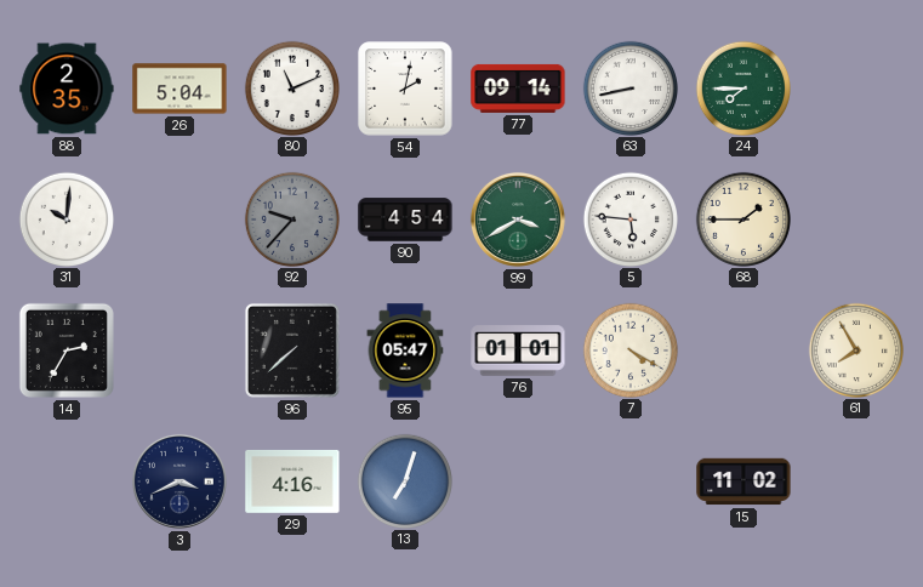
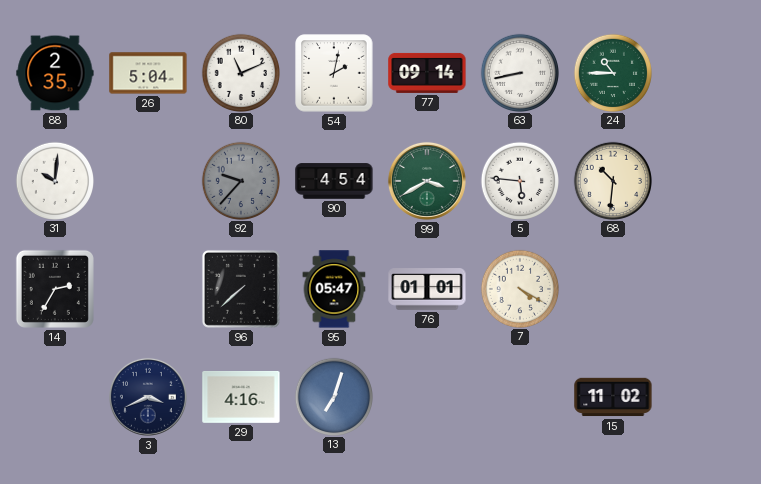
24: 7:45 -> 10:45 (612, 72)
68: 1:45 -> 10:31 (612, 180)
61: 7:55 -> none (855, 349)
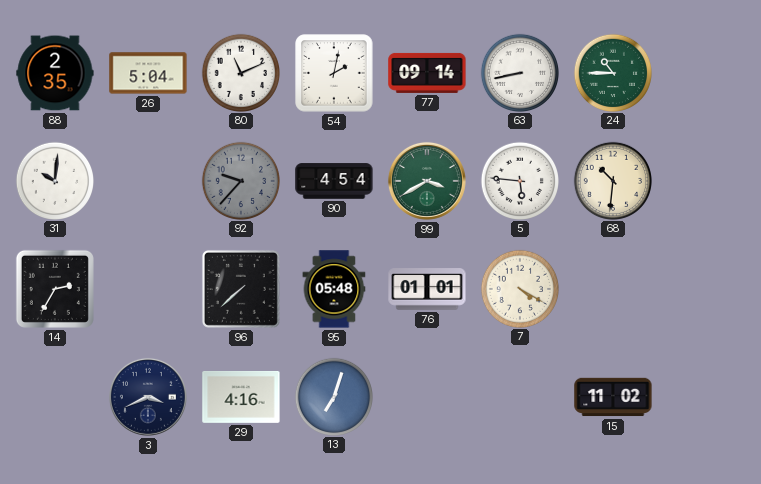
95: 05:47 -> 05:48 (334, 289)
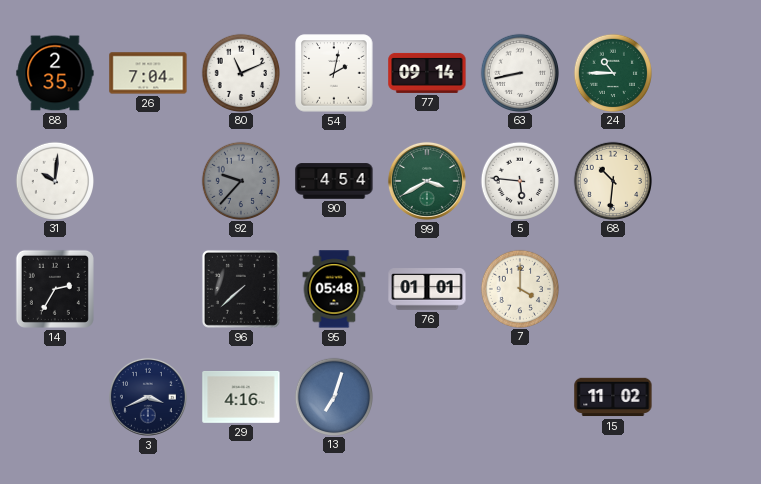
26: 5:04 -> 7:04 (148, 73)
7: 4:20 -> 4:00 (519, 288)
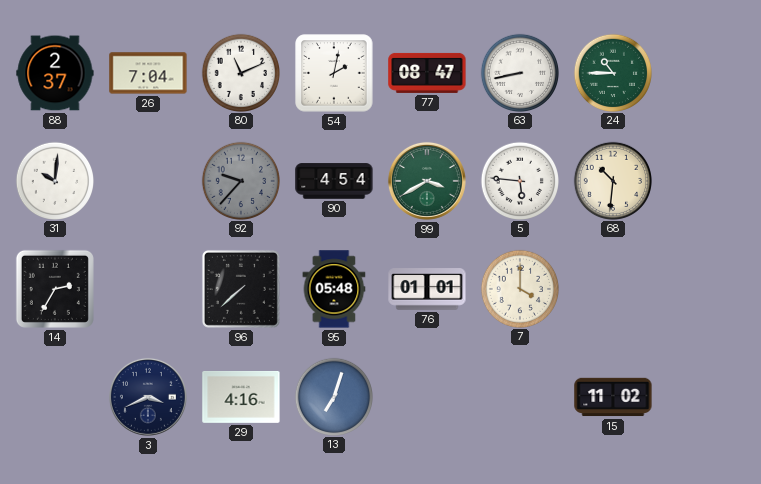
88: 2:35 -> 2:37 (55, 73)
77: 09:14 -> 08:47 (427, 73)
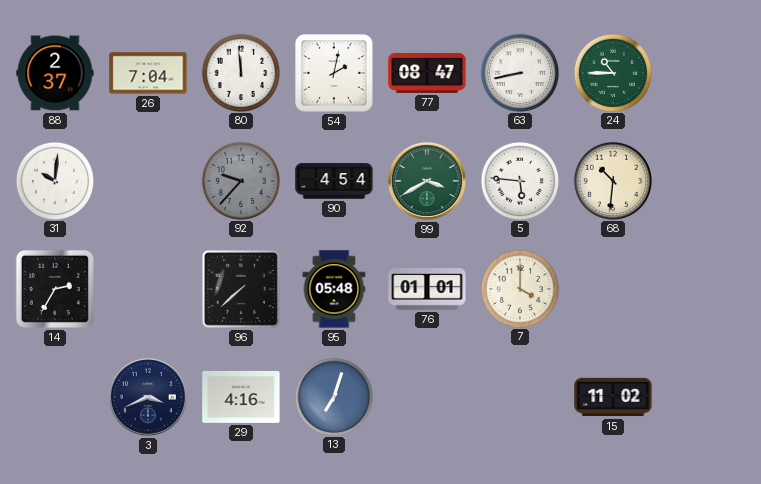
80: 11:11 -> 11:59 (240, 72)
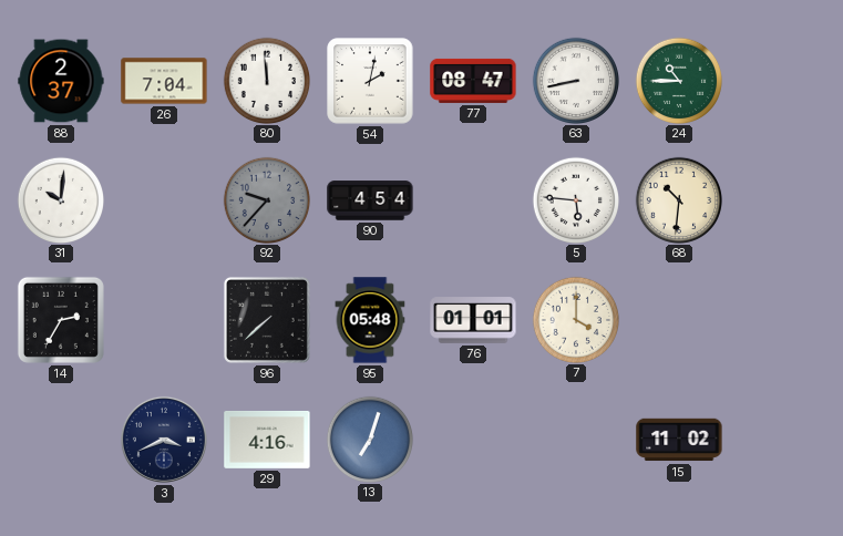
99: 3:40 -> none (427, 181)
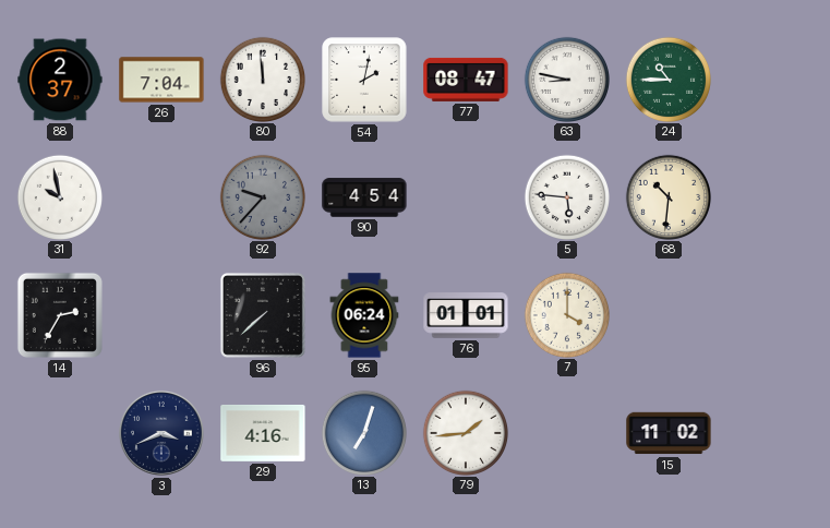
63: 8:43 -> 8:47 (566, 79)
31: 10:01 -> 9:58 (59, 196)
95: 05:48 -> 06:24 (364, 315)
79: none -> 1:44 (465, 432)
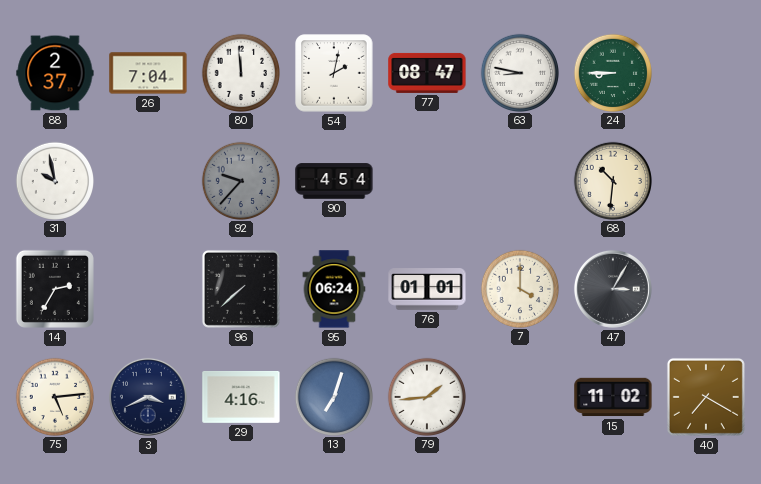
24: 10:45 -> 8:45 (612, 72)
5: 5:46 -> none (566, 196)
47: none -> 3:05 (613, 289)
75: none -> 5:14 (54, 396)
40: none -> 7:20 (706, 397)
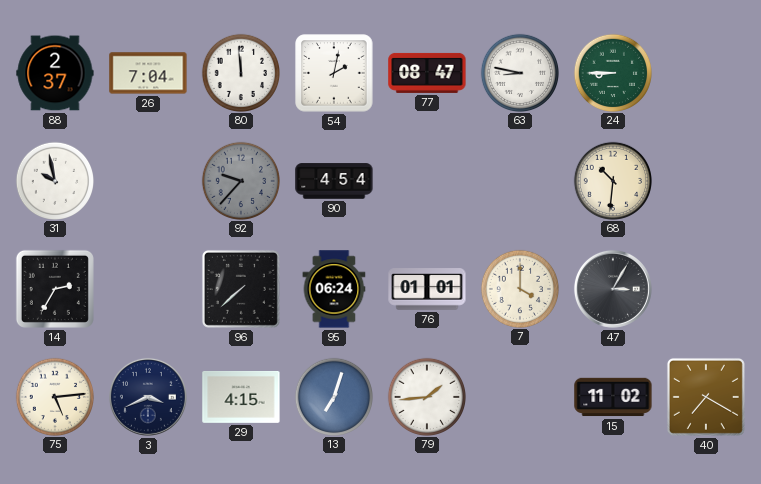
29: 4:16 -> 4:15 (241, 397)
